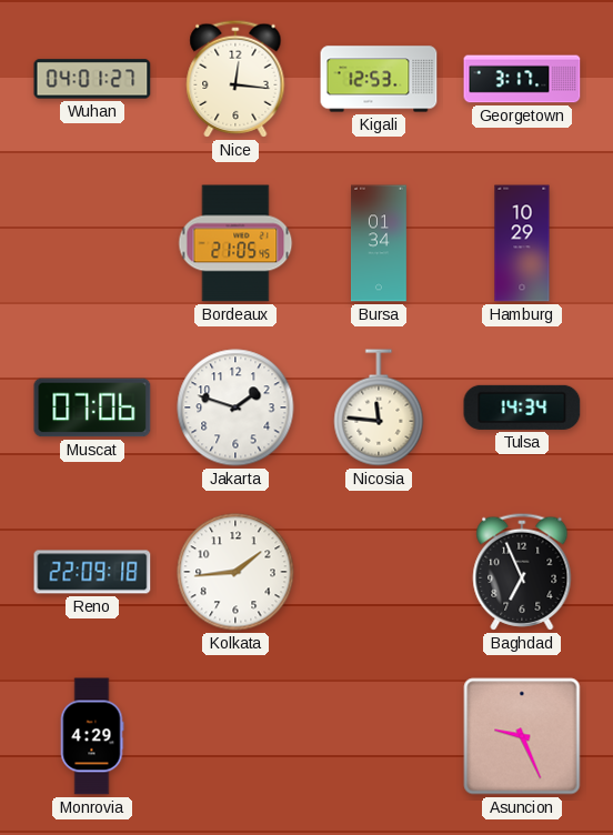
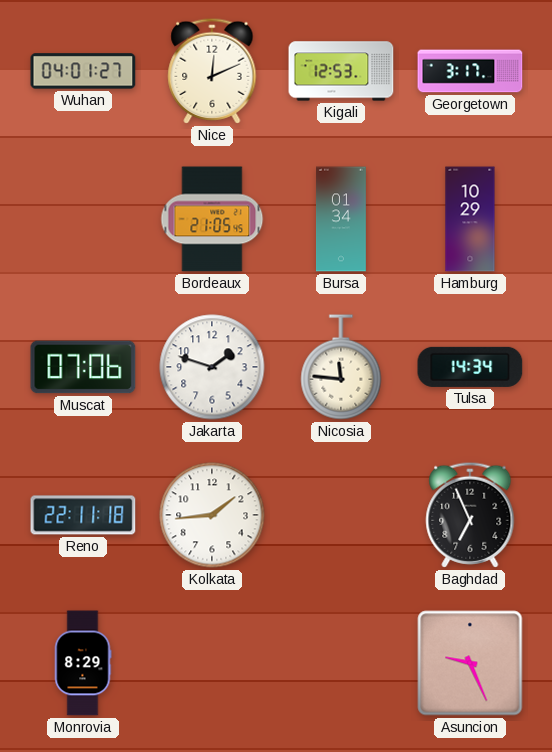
Nice: 12:16 -> 12:11 (212, 71)
Reno: 22:09 -> 22:11 (83, 515)
Monrovia: 4:29 -> 8:29 (83, 663)
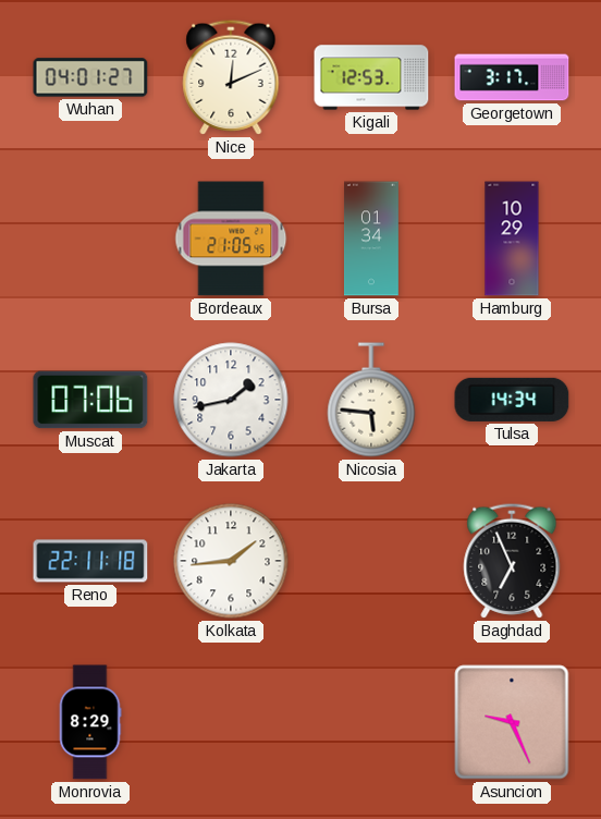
Jakarta: 1:48 -> 1:43 (231, 400)
Nicosia: 11:46 -> 5:46 (371, 400)
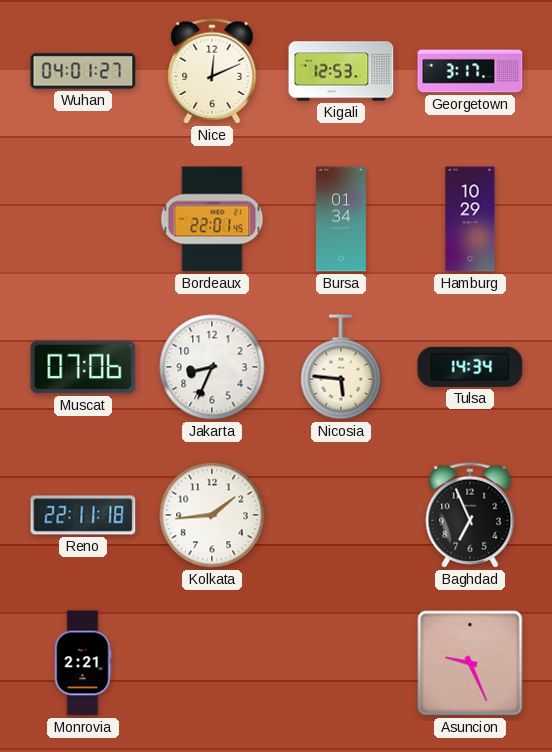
Bordeaux: 21:05 -> 22:01 (212, 219)
Jakarta: 1:43 -> 8:34 (212, 367)
Monrovia: 8:29 -> 2:21 (83, 663)
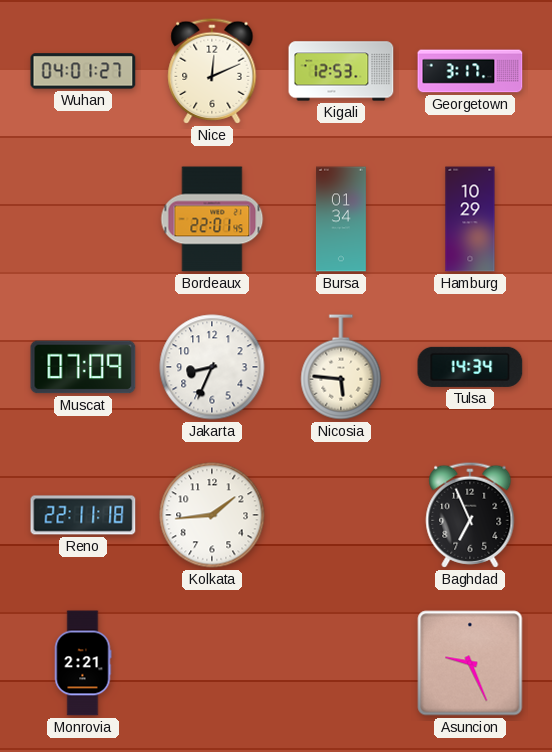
Muscat: 07:06 -> 07:09 (83, 367)
